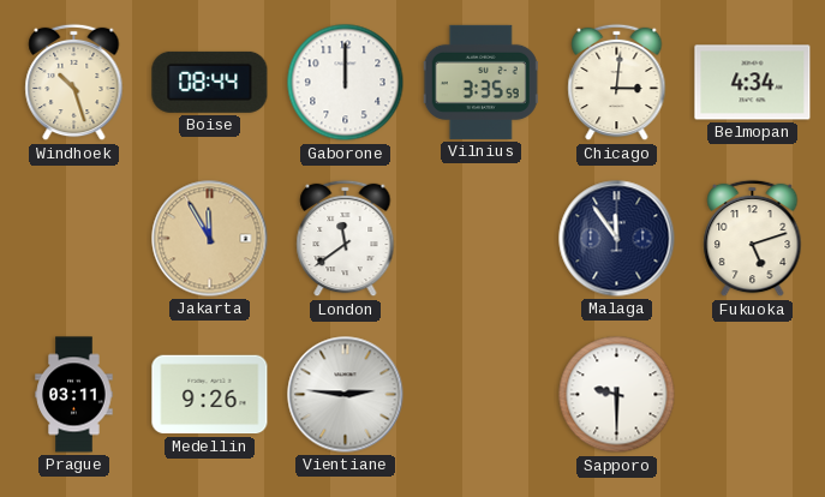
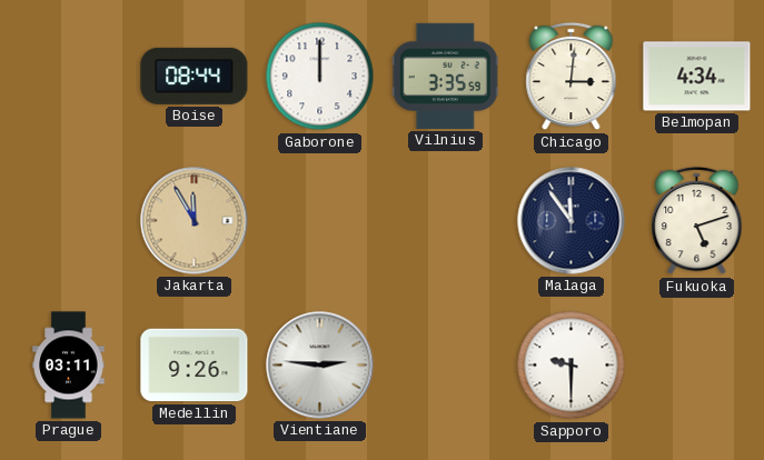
Windhoek: 10:27 -> none (74, 83)
London: 11:39 -> none (346, 239)
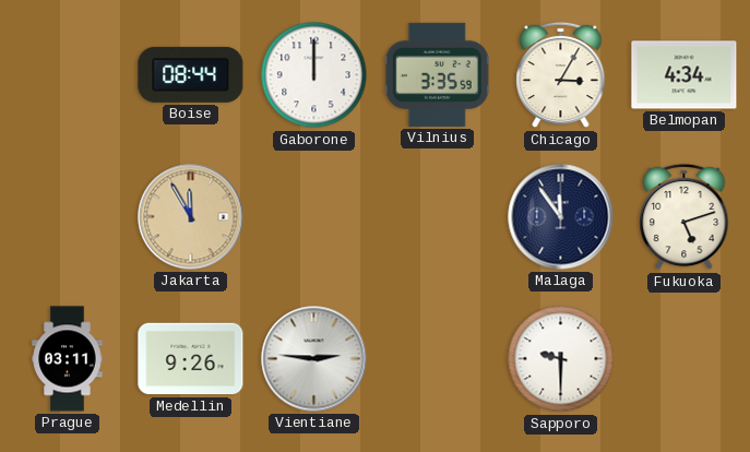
Chicago: 3:01 -> 3:05 (561, 75)
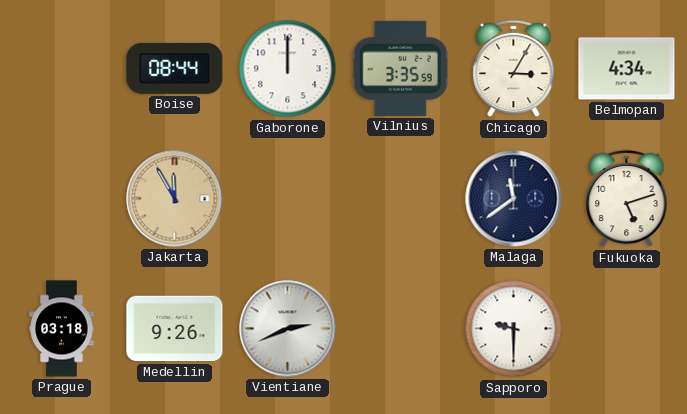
Malaga: 11:54 -> 11:39 (514, 199)
Prague: 03:11 -> 03:18 (62, 329)
Vientiane: 2:46 -> 2:41 (288, 329)
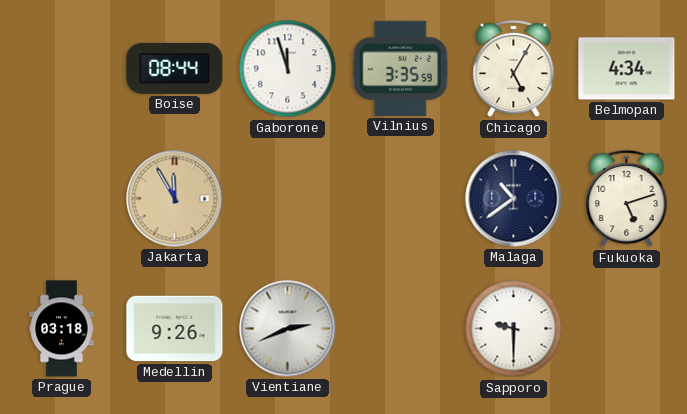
Gaborone: 12:00 -> 11:57 (288, 69)
Chicago: 3:05 -> 5:05 (514, 69)
Malaga: 11:39 -> 10:39 (514, 199)
